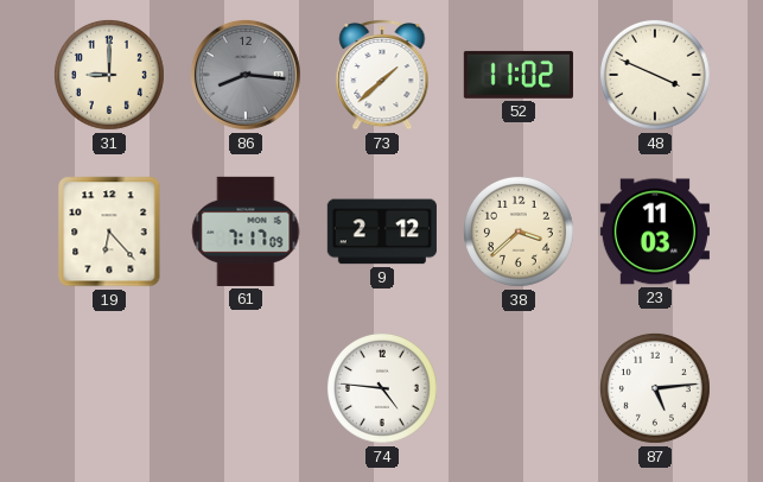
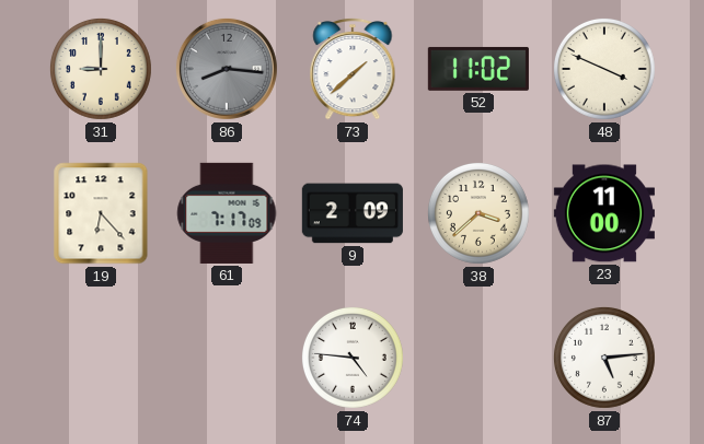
9: 2:12 -> 2:09 (353, 213)
23: 11:03 -> 11:00 (604, 213)
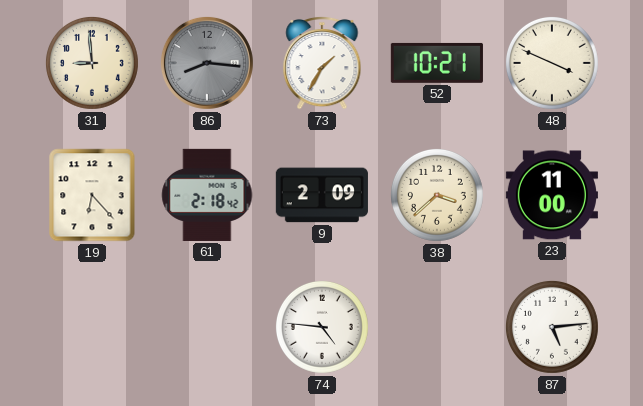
31: 9:00 -> 8:59 (92, 63)
73: 1:38 -> 1:35 (322, 63)
52: 11:02 -> 10:21 (437, 63)
61: 7:17 -> 2:18 (207, 195)
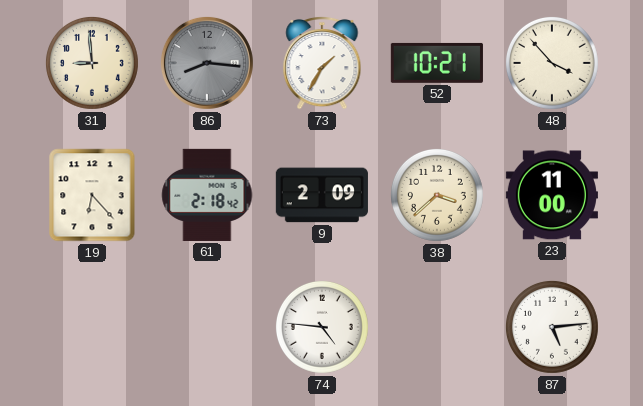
48: 3:49 -> 3:53 (552, 63)
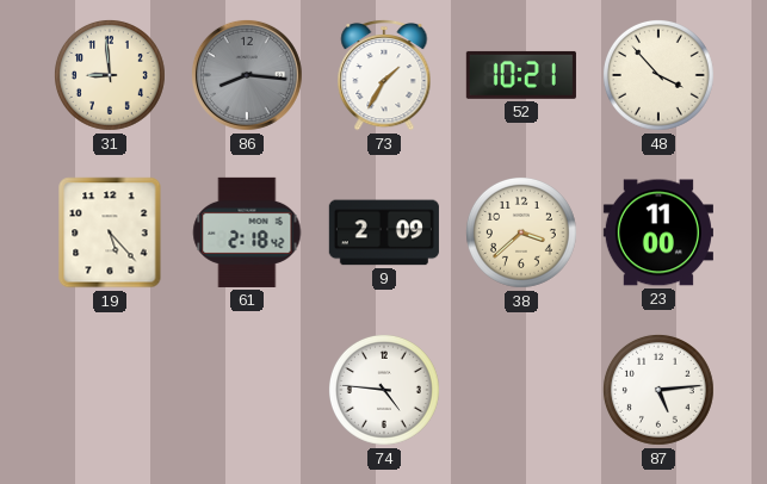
19: 6:23 -> 5:23 (110, 232)
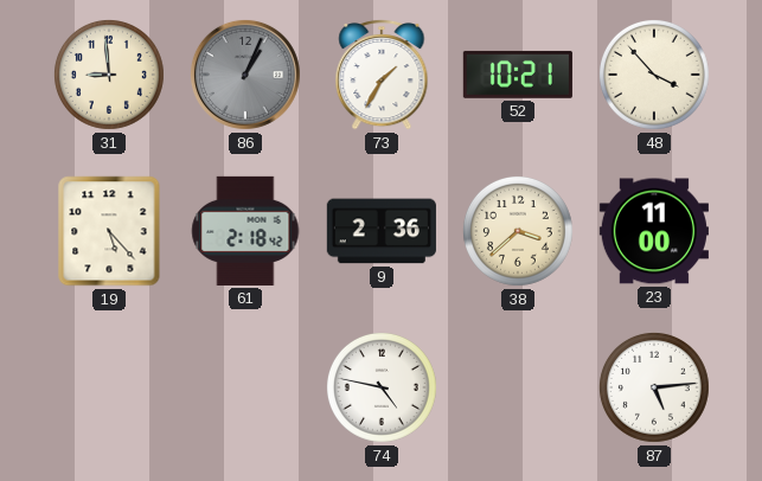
86: 8:16 -> 1:04 (245, 75)
9: 2:09 -> 2:36 (382, 231)
74: 4:46 -> 4:47 (382, 387)
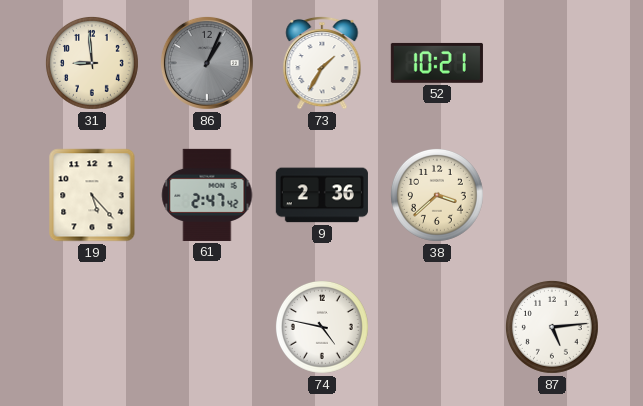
48: 3:53 -> none (654, 75)
61: 2:18 -> 2:47 (207, 195)
23: 11:00 -> none (654, 231)
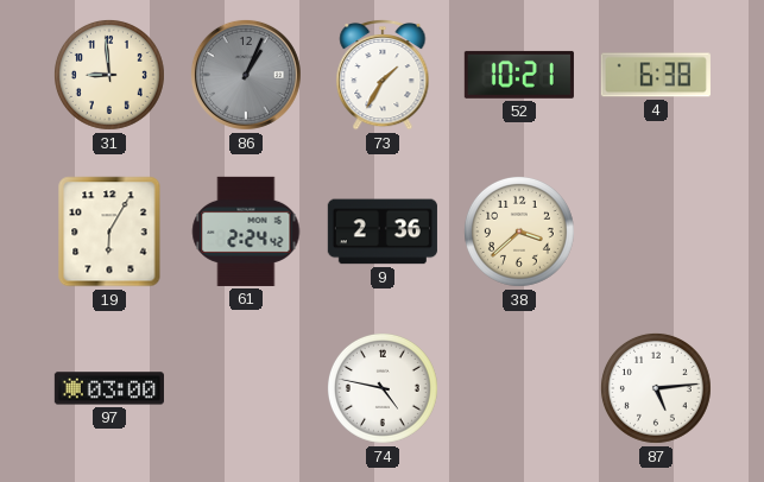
4: none -> 6:38 (656, 75)
19: 5:23 -> 6:05 (109, 232)
61: 2:47 -> 2:24 (246, 232)
97: none -> 03:00 (109, 388)
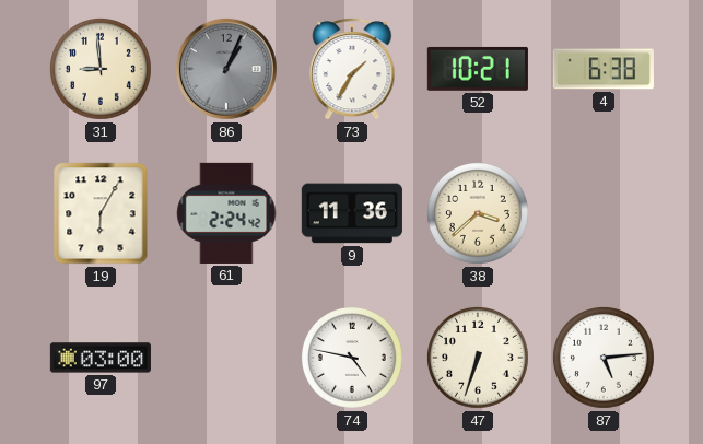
9: 2:36 -> 11:36 (352, 213)
47: none -> 6:33 (478, 358)
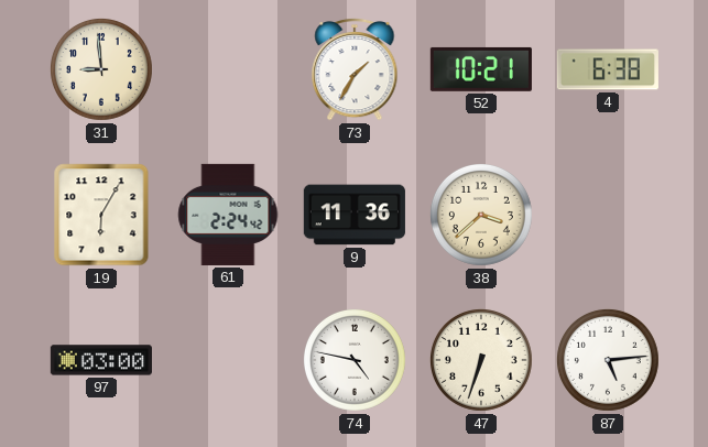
86: 1:04 -> none (226, 69)
